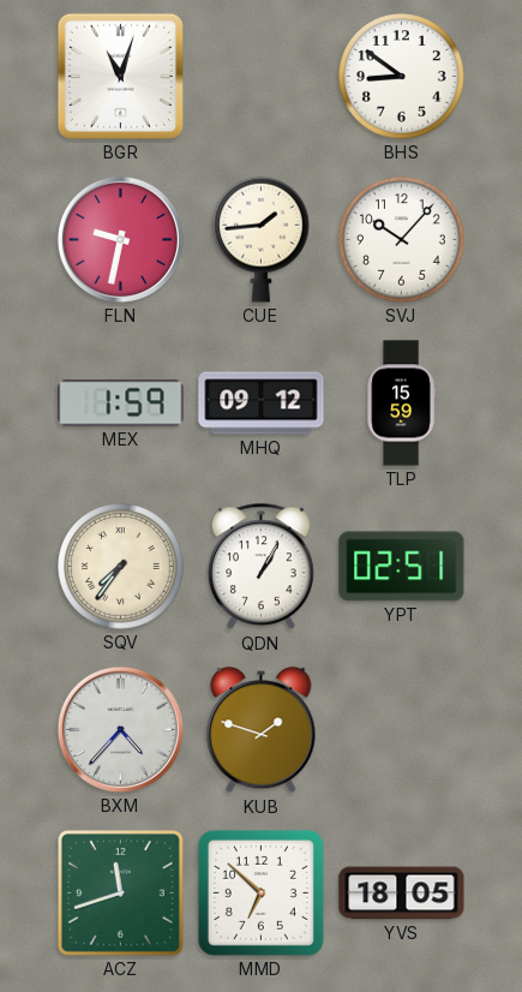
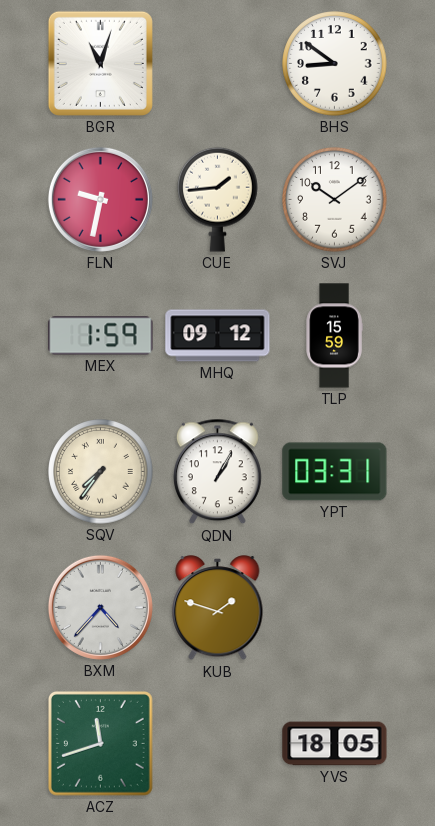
SVJ: 10:07 -> 10:09 (335, 200)
YPT: 02:51 -> 03:31 (335, 472)
MMD: 6:52 -> none (260, 892)
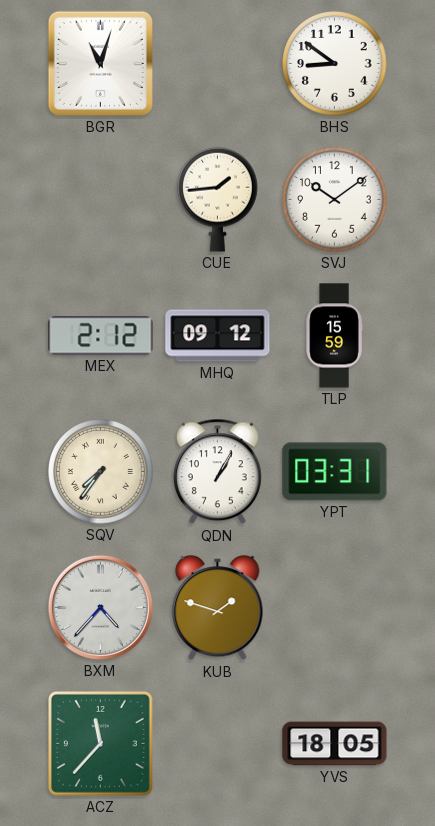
FLN: 9:32 -> none (100, 199)
MEX: 1:59 -> 2:12 (101, 336)
ACZ: 11:42 -> 11:37 (100, 743)
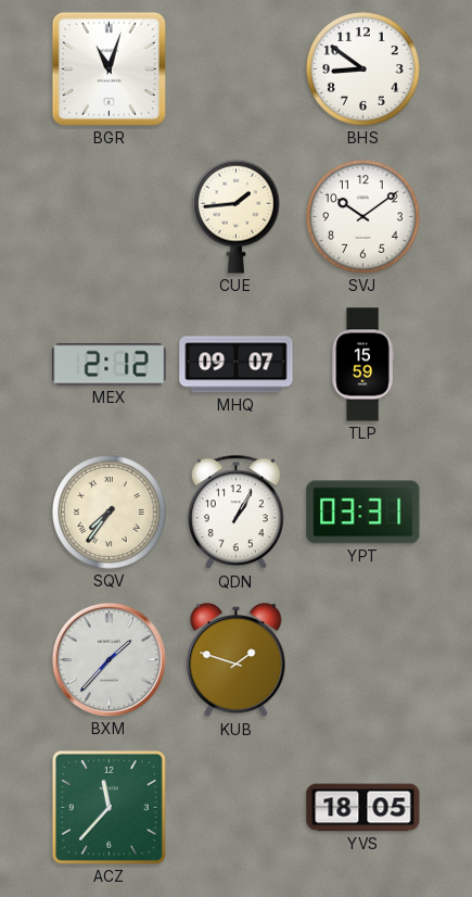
MHQ: 09:12 -> 09:07 (237, 365)
BXM: 4:37 -> 1:37 (109, 659)
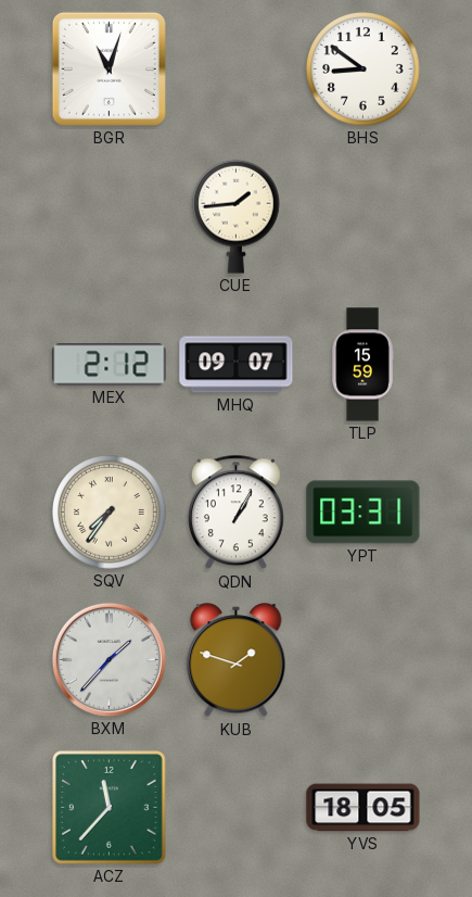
SVJ: 10:09 -> none (363, 217)
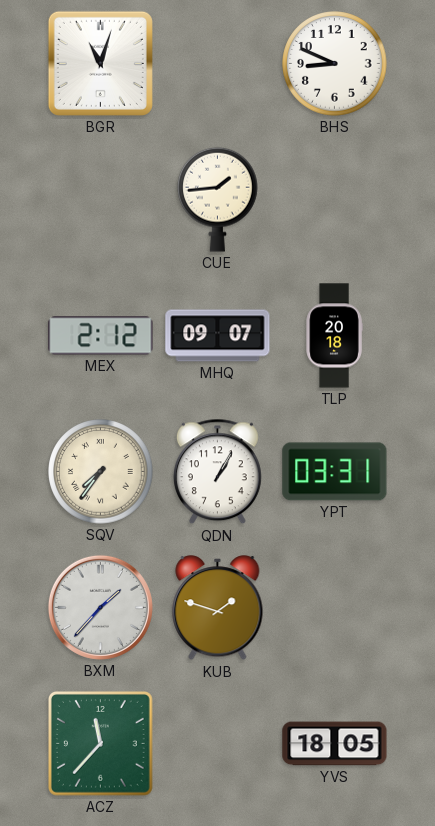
BHS: 8:51 -> 8:49 (335, 64)
TLP: 15:59 -> 20:18 (334, 336)
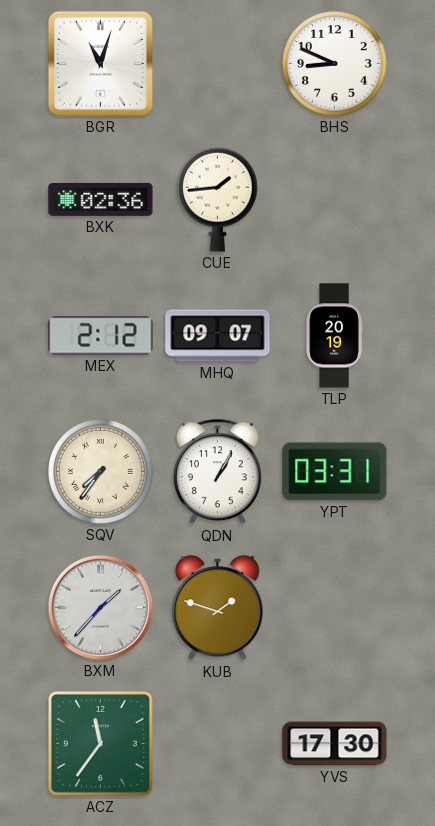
BXK: none -> 02:36 (101, 199)
TLP: 20:18 -> 20:19 (334, 336)
ACZ: 11:37 -> 11:36 (100, 743)
YVS: 18:05 -> 17:30 (335, 744)
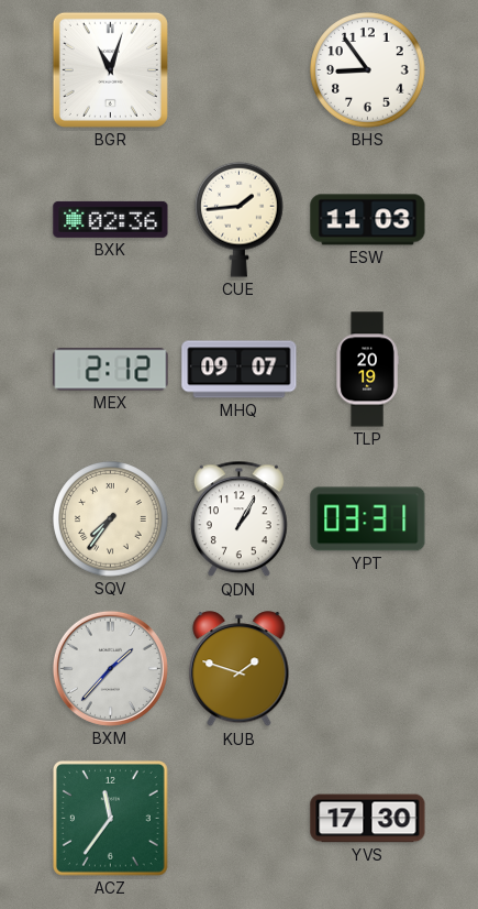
BHS: 8:49 -> 8:54 (368, 70)
ESW: none -> 11:03 (368, 220)
